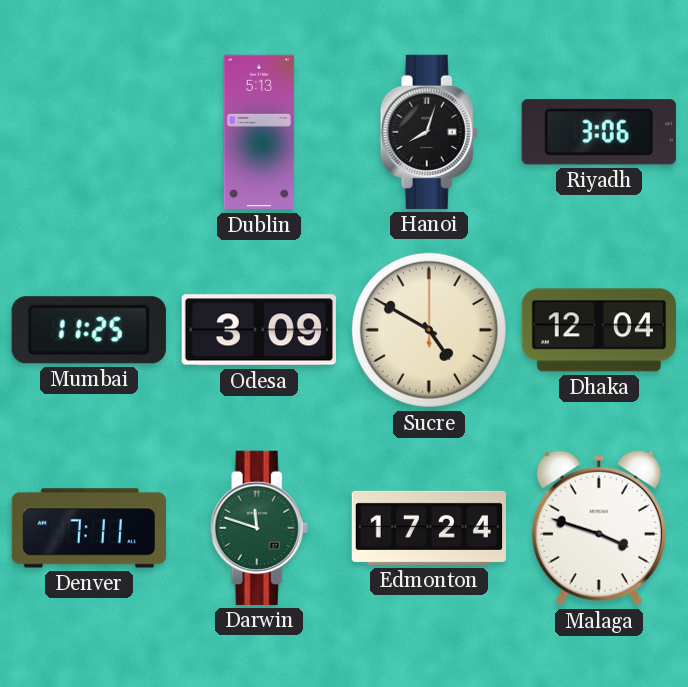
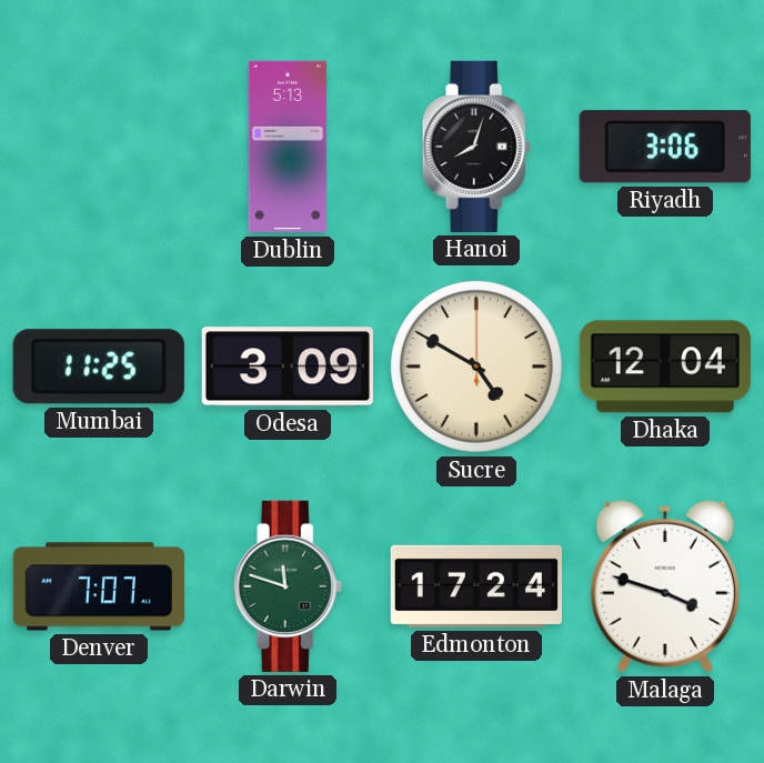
Denver: 7:11 -> 7:07 (98, 586)
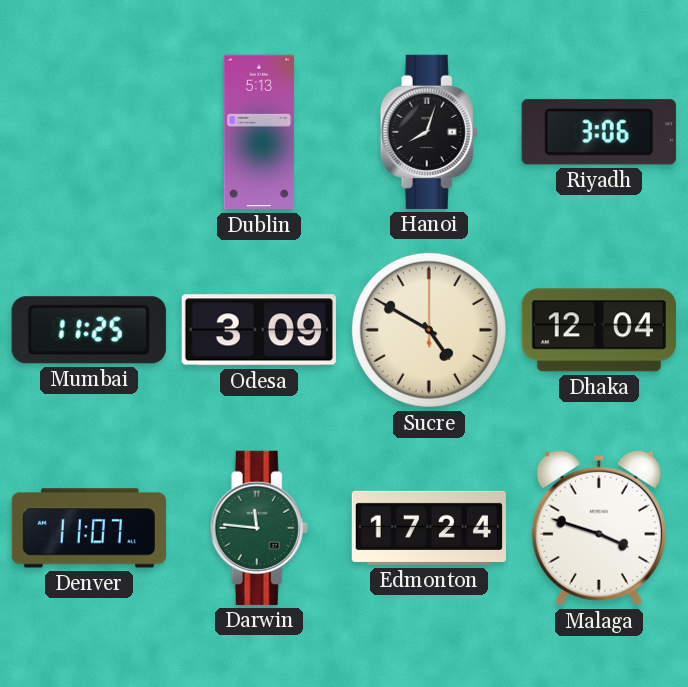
Denver: 7:07 -> 11:07 (88, 528)
Darwin: 11:48 -> 11:46 (259, 528)
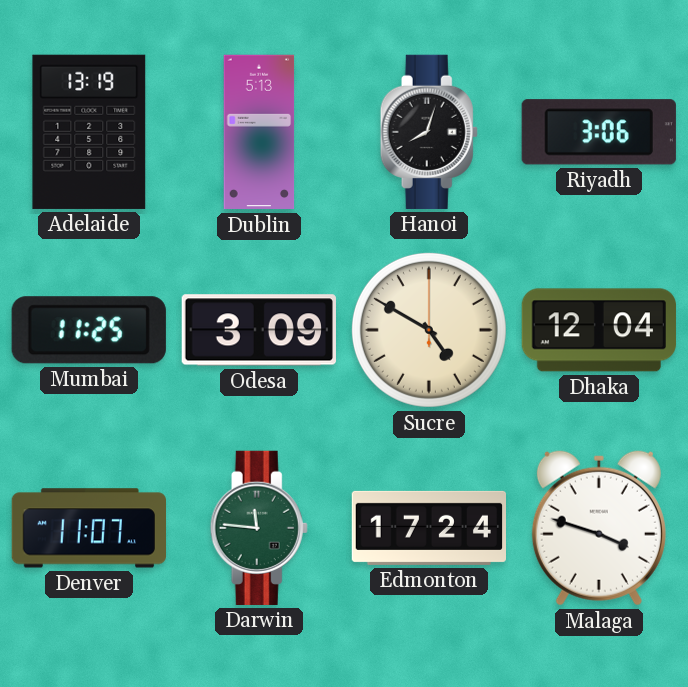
Adelaide: none -> 13:19 (89, 132)
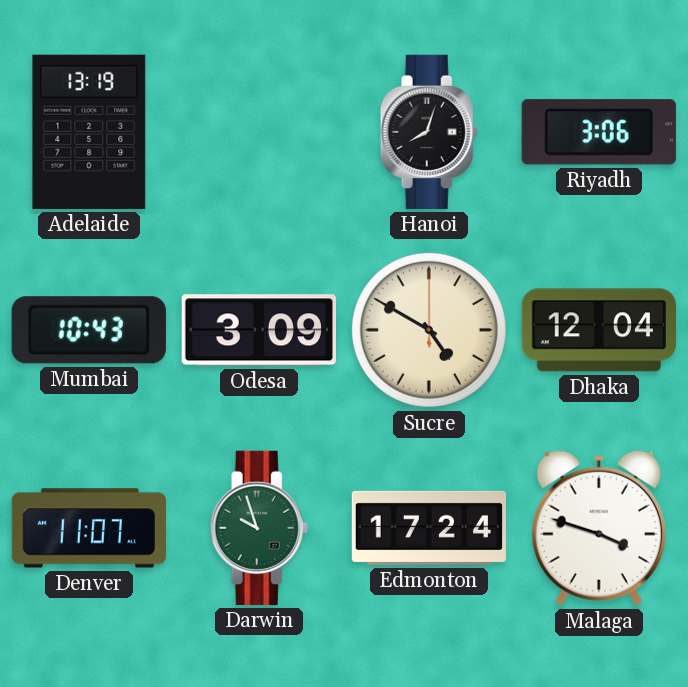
Dublin: 5:13 -> none (259, 132)
Mumbai: 11:25 -> 10:43 (89, 330)
Darwin: 11:46 -> 9:57 (259, 528)
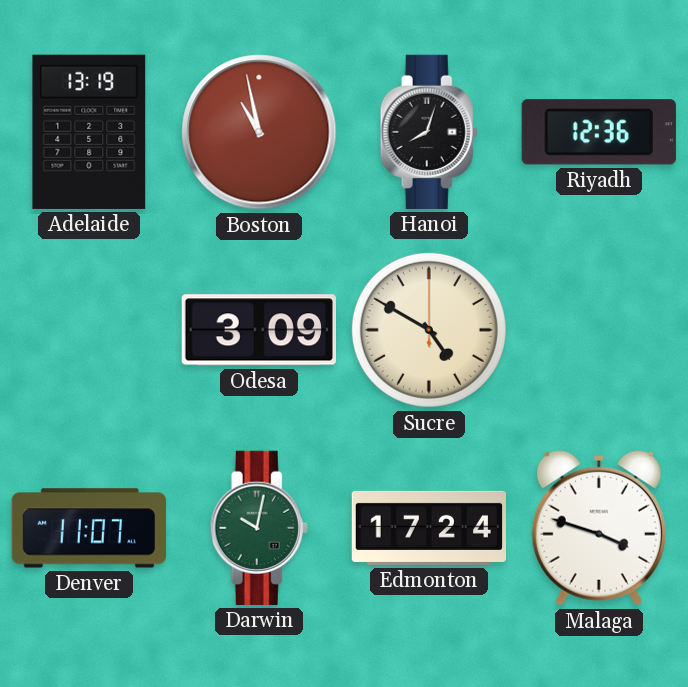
Boston: none -> 10:58 (259, 132)
Riyadh: 3:06 -> 12:36 (599, 132)
Mumbai: 10:43 -> none (89, 330)
Dhaka: 12:04 -> none (599, 330)
Darwin: 9:57 -> 10:02 (259, 528)
